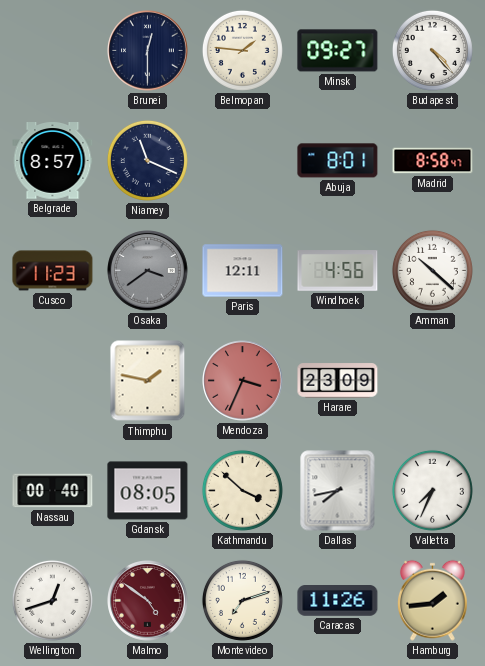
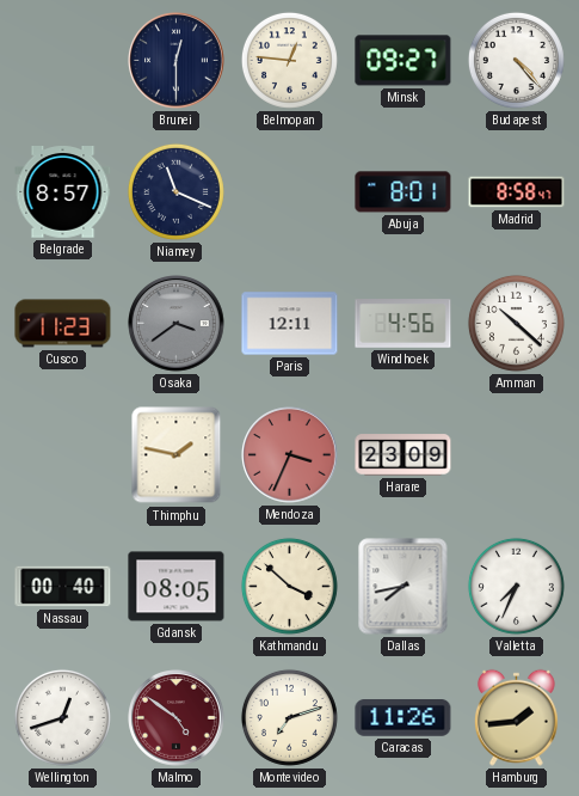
Belmopan: 1:46 -> 12:46 (289, 60)
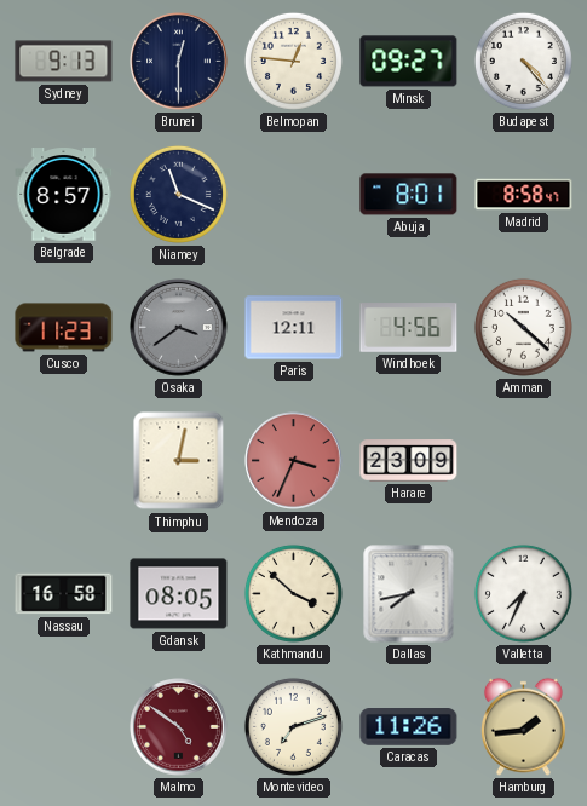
Sydney: none -> 9:13 (64, 62)
Thimphu: 1:47 -> 3:02 (179, 461)
Nassau: 00:40 -> 16:58 (64, 594)
Wellington: 12:42 -> none (62, 717)
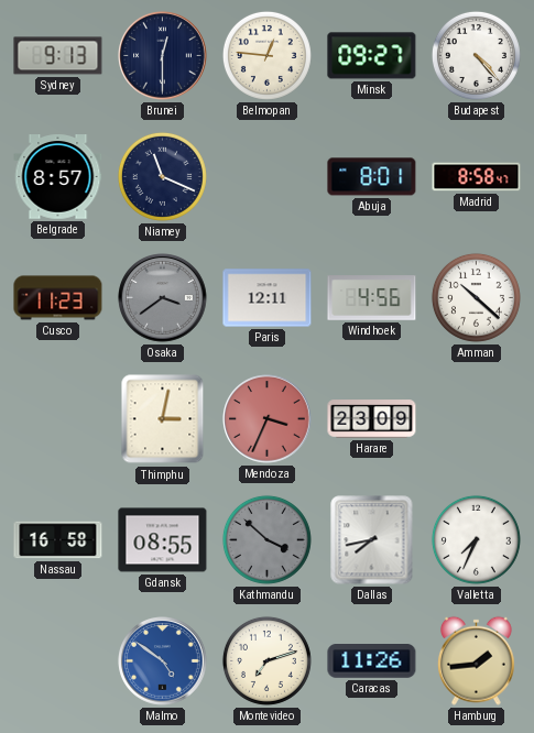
Gdansk: 08:05 -> 08:55 (163, 540)
Kathmandu dial: cream -> grey (266, 539)
Malmo dial: burgundy -> blue (163, 661)
